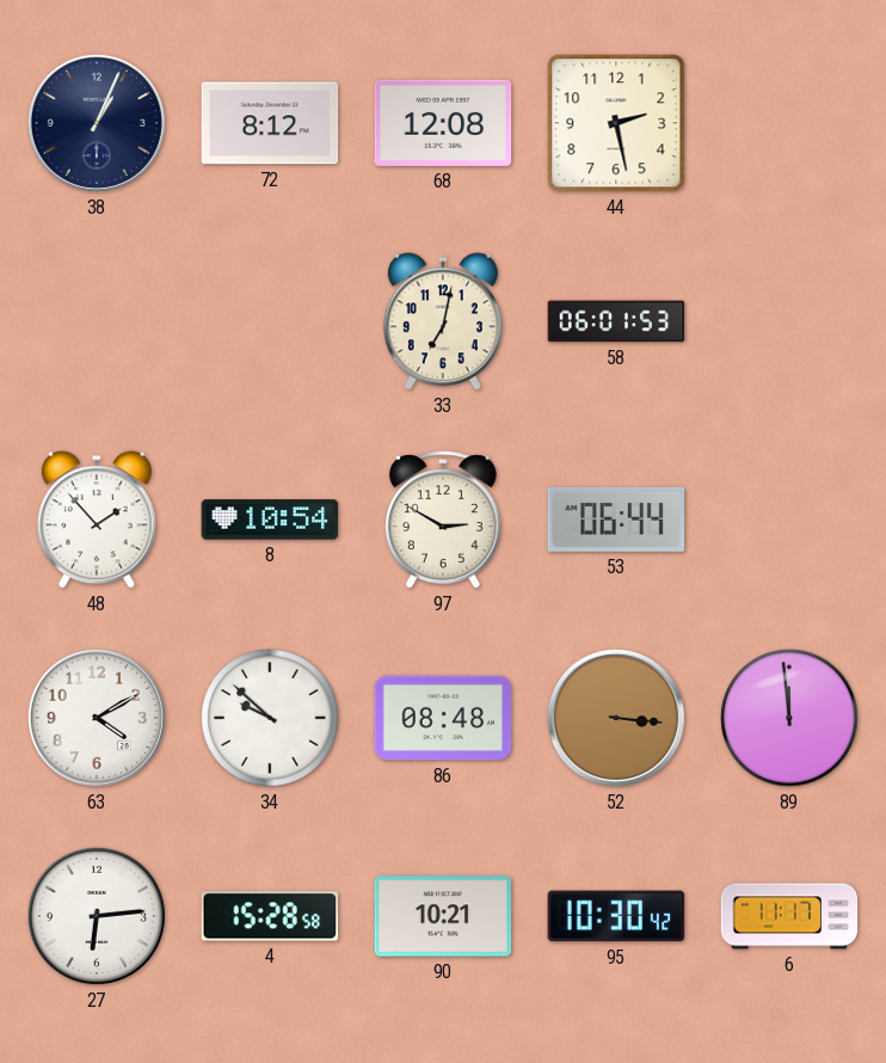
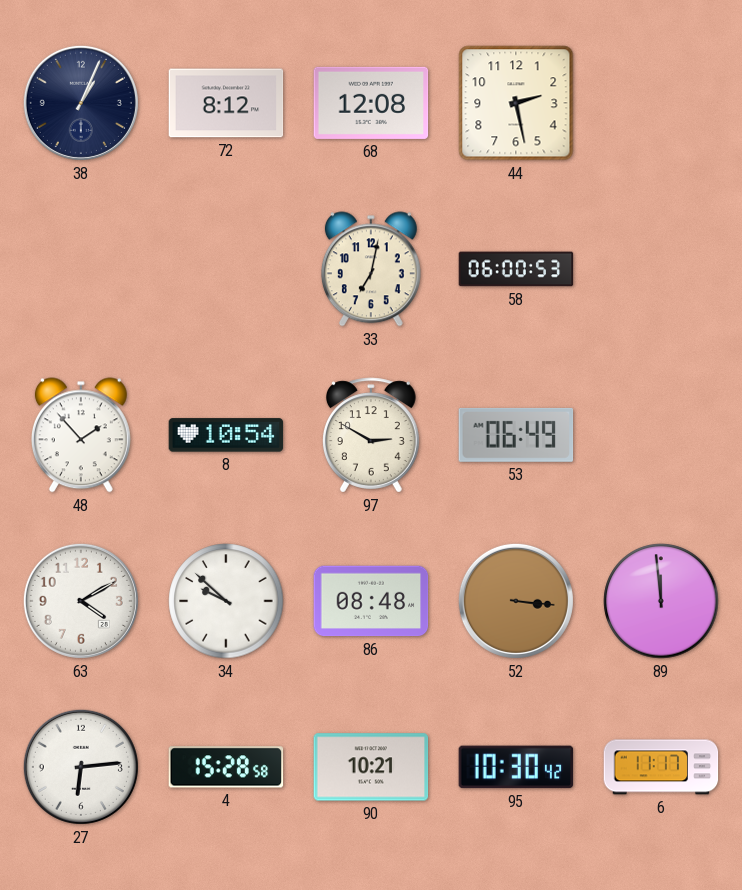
58: 06:01 -> 06:00 (516, 269)
53: 06:44 -> 06:49 (516, 435)
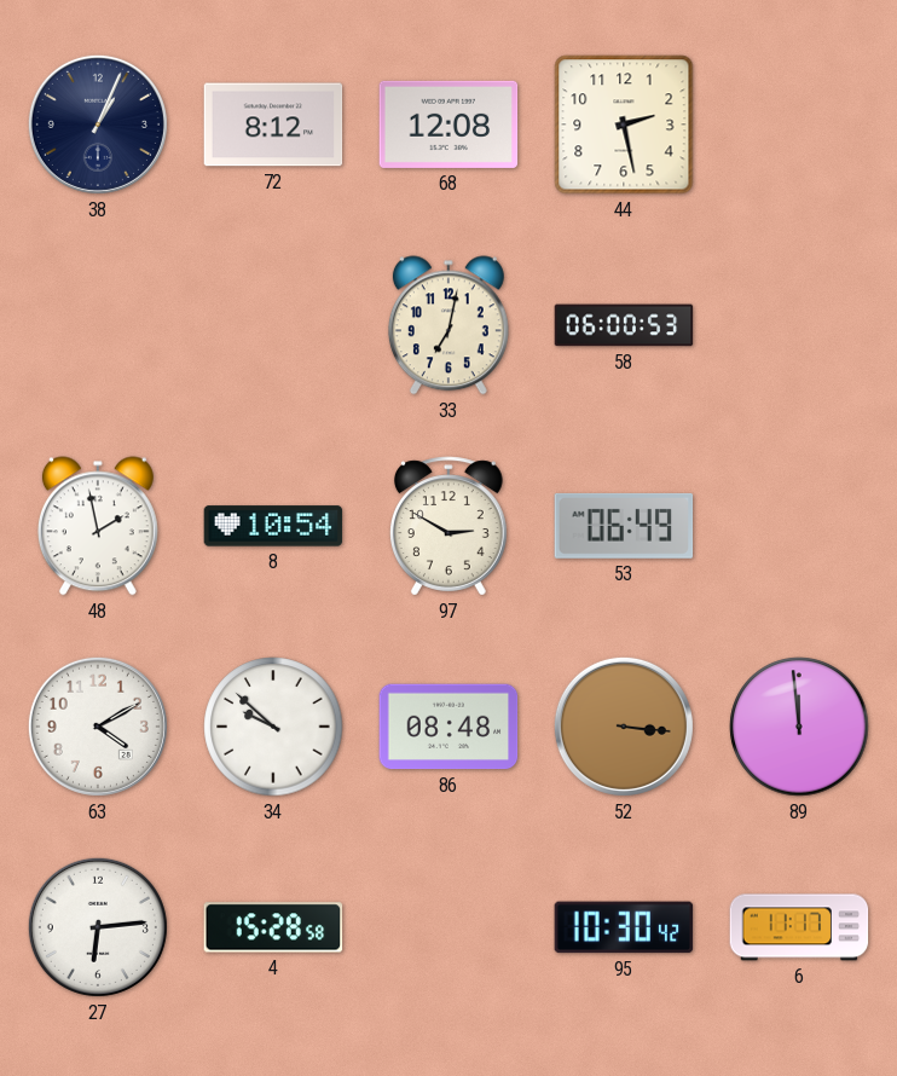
48: 1:53 -> 1:58 (98, 526)
90: 10:21 -> none (371, 767)
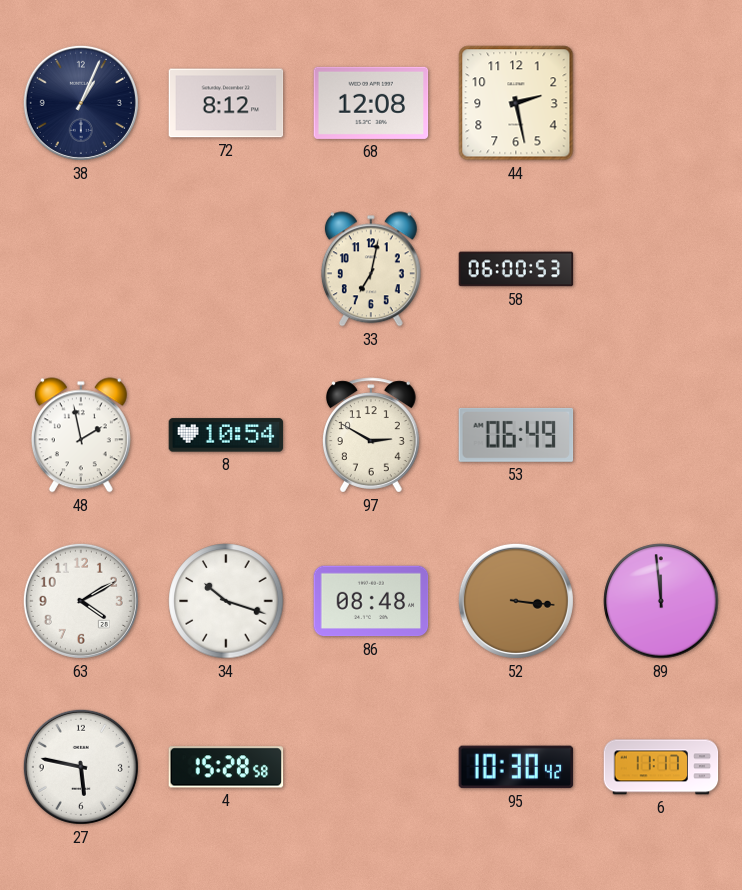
34: 9:52 -> 10:18 (226, 601)
27: 6:14 -> 5:47 (81, 767)
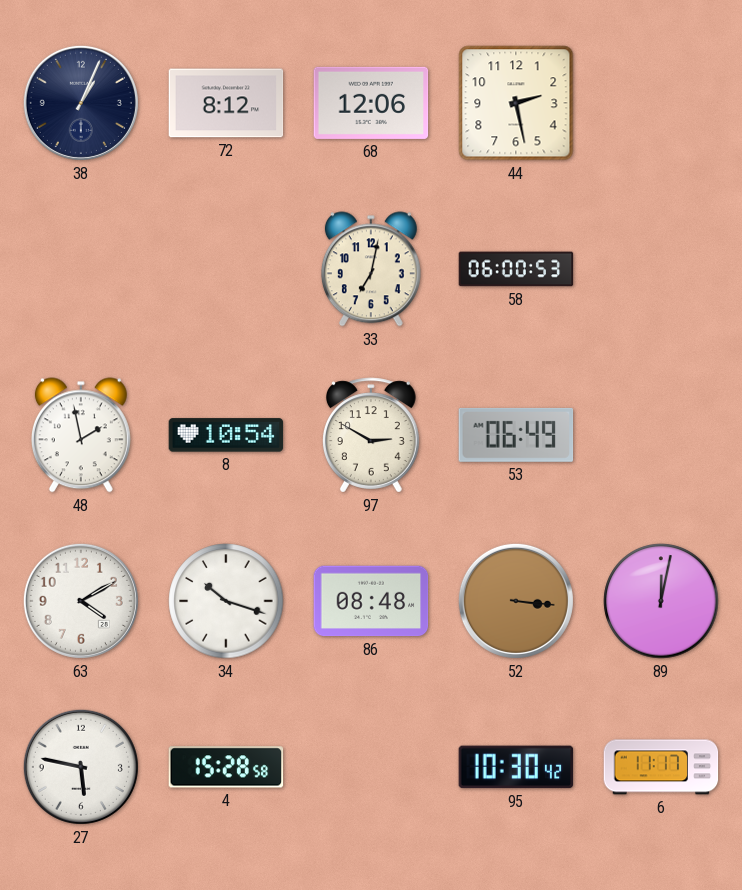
68: 12:08 -> 12:06 (371, 103)
89: 11:59 -> 12:02 (661, 601)
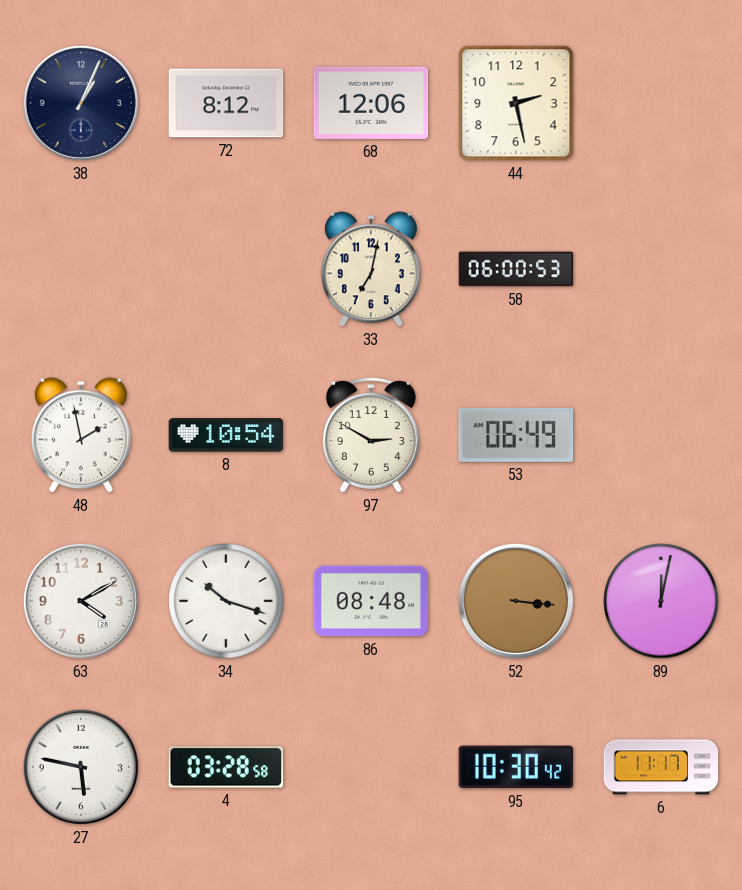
4: 15:28 -> 03:28 (226, 767)
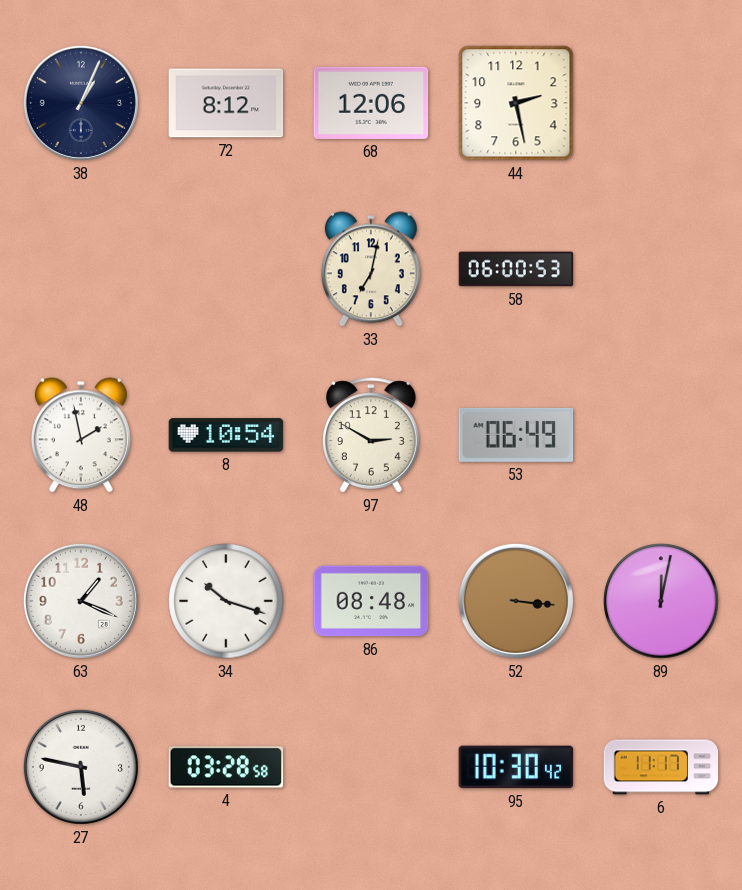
63: 4:10 -> 1:19 (81, 601)
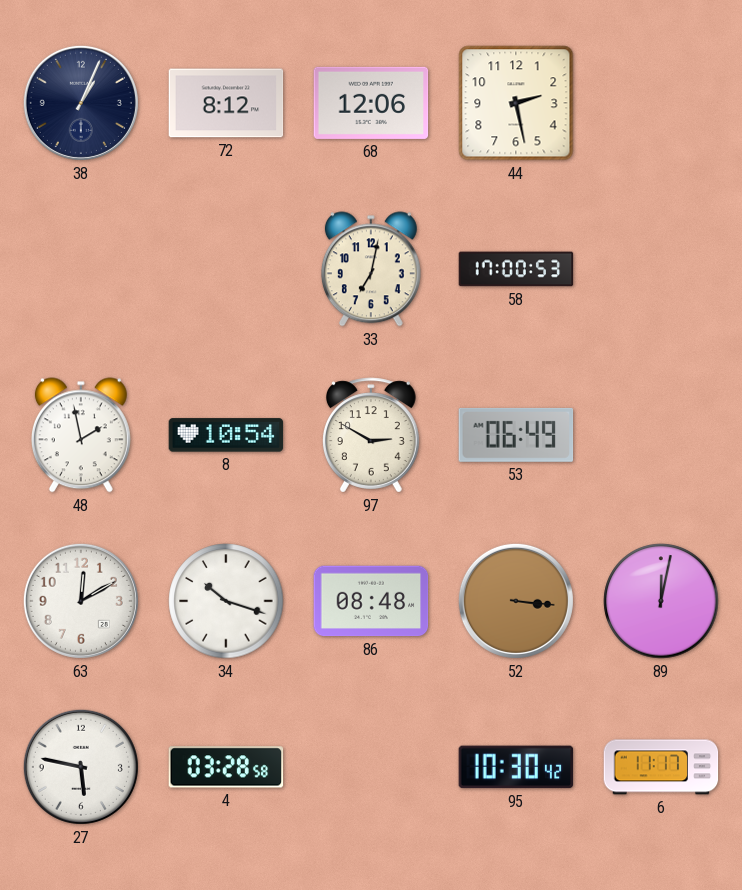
58: 06:00 -> 17:00 (516, 269)
63: 1:19 -> 12:10 (81, 601)
